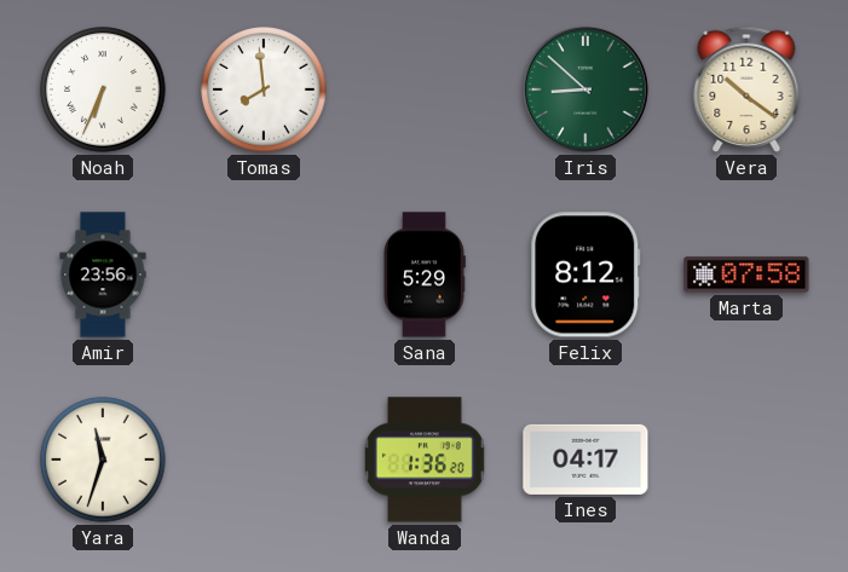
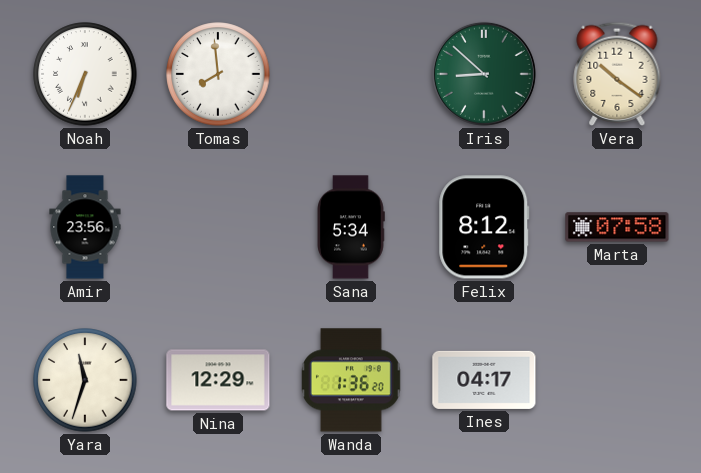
Sana: 5:29 -> 5:34 (351, 227)
Nina: none -> 12:29 (218, 380)
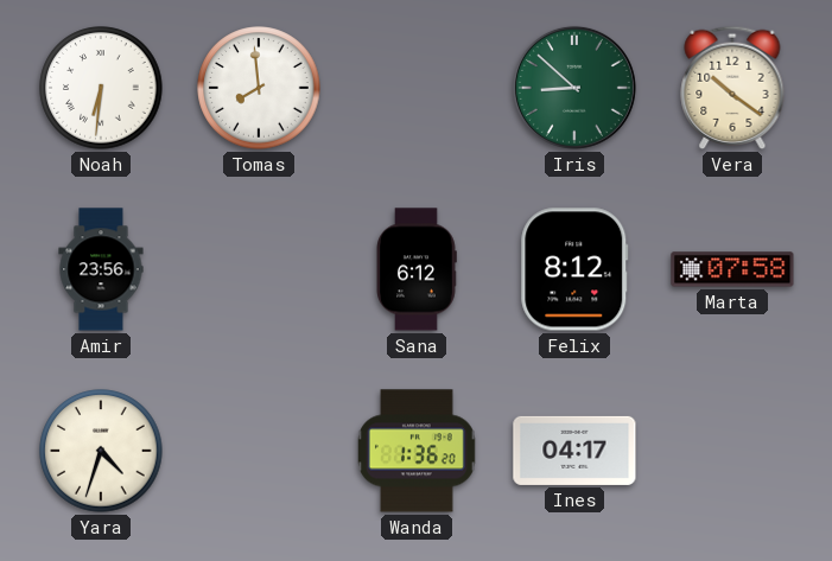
Noah: 6:34 -> 6:31 (101, 88)
Sana: 5:34 -> 6:12 (417, 269)
Yara: 11:33 -> 4:33 (101, 451)
Nina: 12:29 -> none (218, 380)
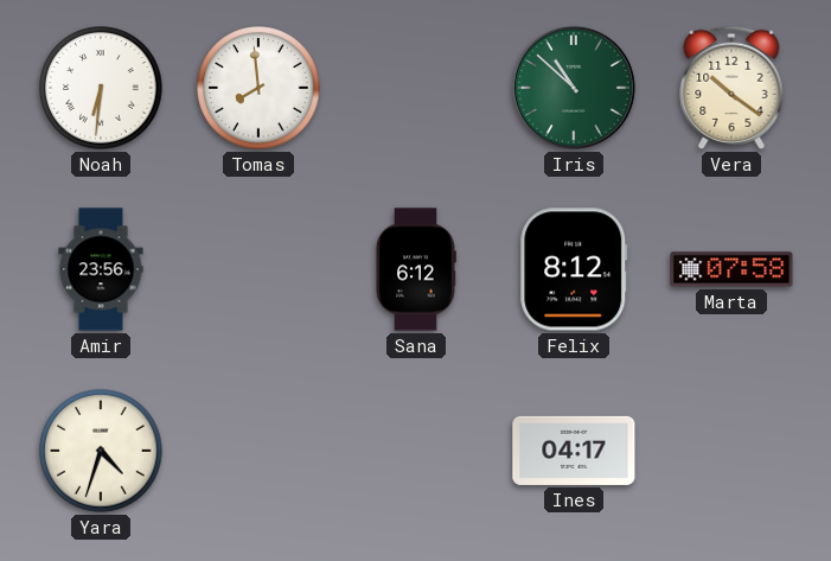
Iris: 8:52 -> 10:52 (574, 88)
Wanda: 1:36 -> none (417, 451)
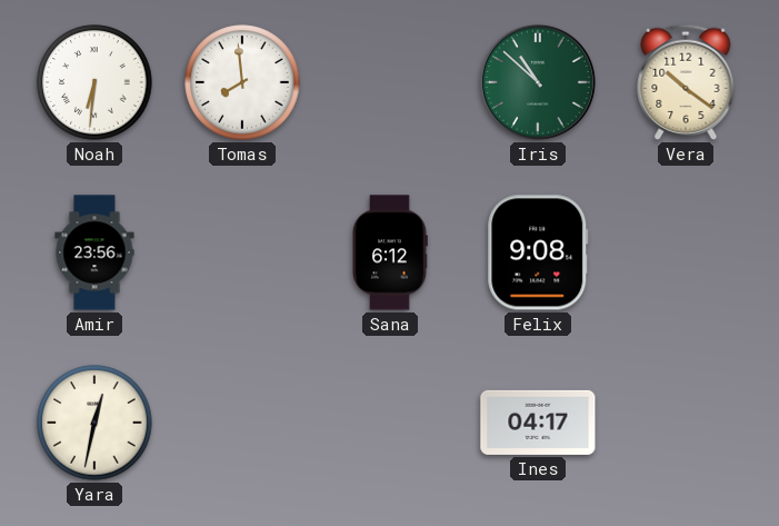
Felix: 8:12 -> 9:08 (538, 252)
Marta: 07:58 -> none (731, 269)
Yara: 4:33 -> 12:32 (94, 423)
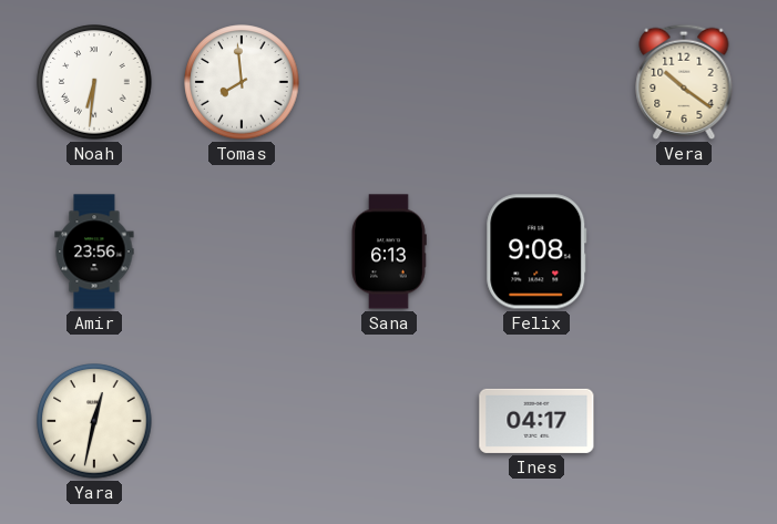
Iris: 10:52 -> none (538, 82)
Sana: 6:12 -> 6:13 (389, 251)
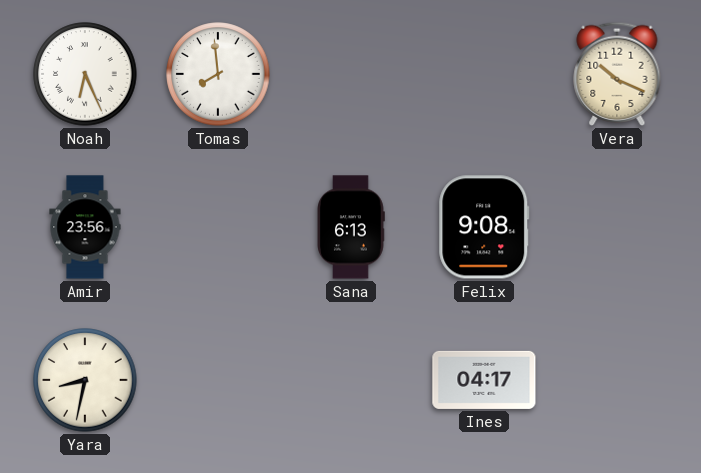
Noah: 6:31 -> 6:26 (85, 74)
Vera: 10:21 -> 10:19 (617, 74)
Yara: 12:32 -> 8:32 (85, 380)
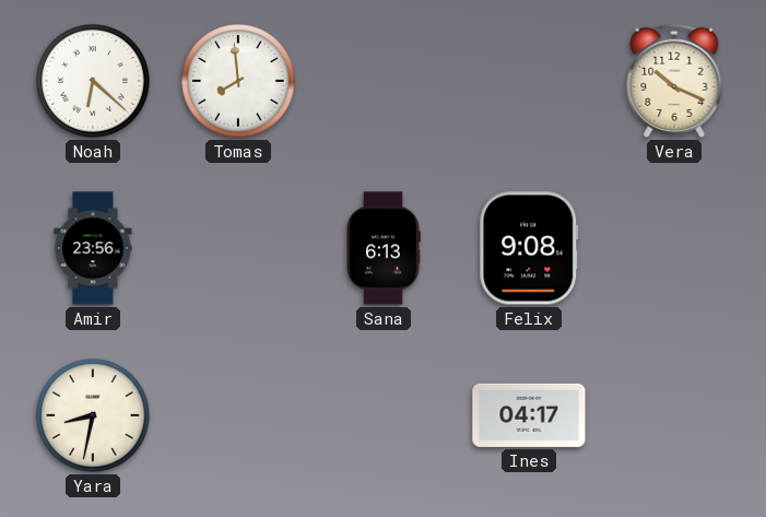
Noah: 6:26 -> 6:22 (93, 81)
